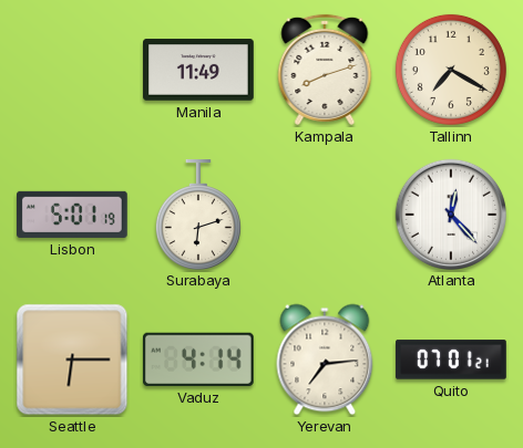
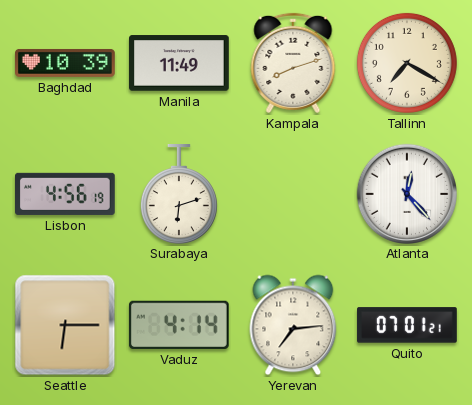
Baghdad: none -> 10:39 (66, 63)
Lisbon: 5:01 -> 4:56 (66, 194)
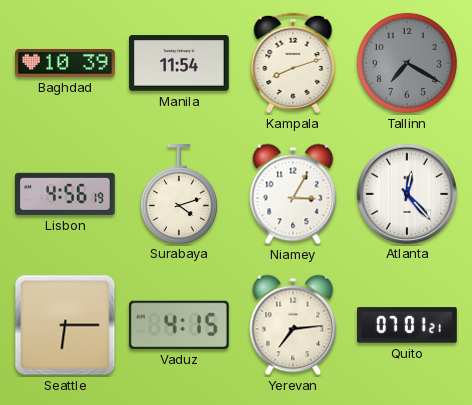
Manila: 11:49 -> 11:54 (180, 63)
Tallinn dial: cream -> grey (407, 63)
Surabaya: 6:12 -> 4:12 (179, 194)
Niamey: none -> 3:05 (293, 194)
Vaduz: 4:14 -> 4:15 (179, 325)
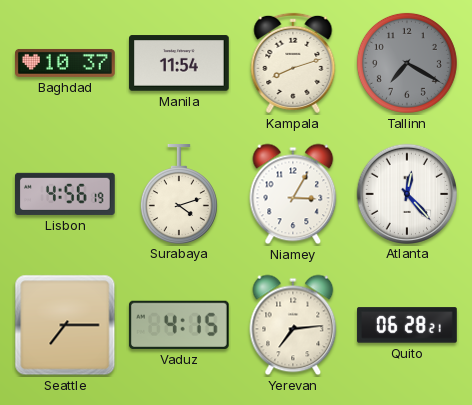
Baghdad: 10:39 -> 10:37 (66, 63)
Seattle: 6:15 -> 7:15 (65, 325)
Quito: 07:01 -> 06:28 (407, 325)
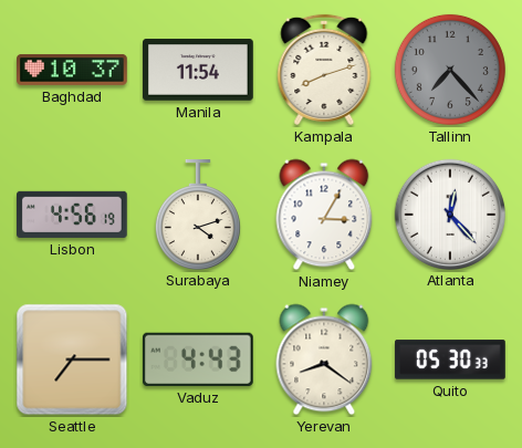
Tallinn: 7:20 -> 7:23 (450, 70)
Vaduz: 4:15 -> 4:43 (198, 360)
Yerevan: 7:14 -> 8:21 (324, 360)
Quito: 06:28 -> 05:30 (450, 360)
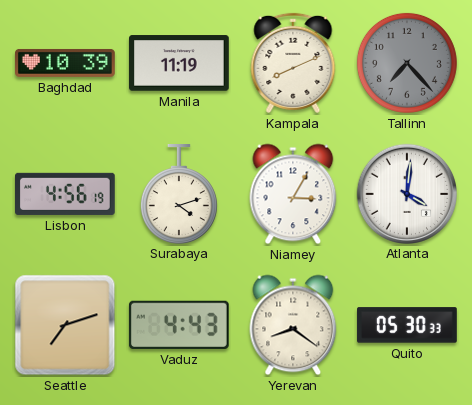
Baghdad: 10:37 -> 10:39 (66, 63)
Manila: 11:54 -> 11:19 (180, 63)
Kampala: 8:12 -> 8:11 (293, 63)
Atlanta: 12:23 -> 4:01 (406, 193)
Seattle: 7:15 -> 7:12 (65, 325)
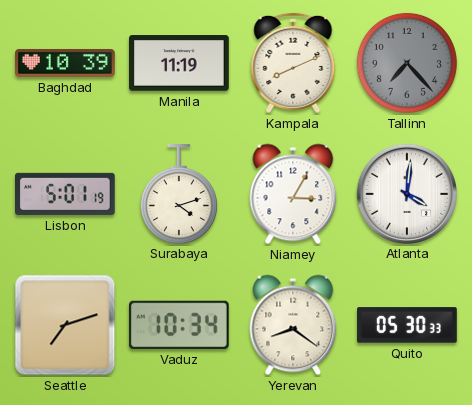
Lisbon: 4:56 -> 5:01 (66, 194)
Vaduz: 4:43 -> 10:34 (179, 325)
